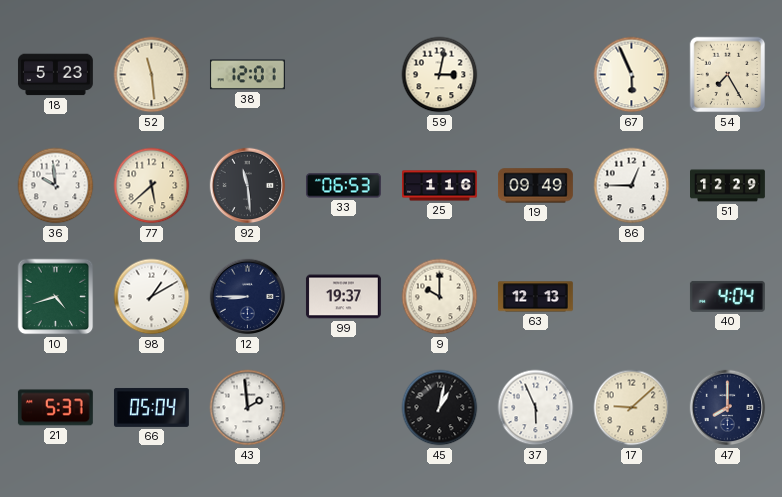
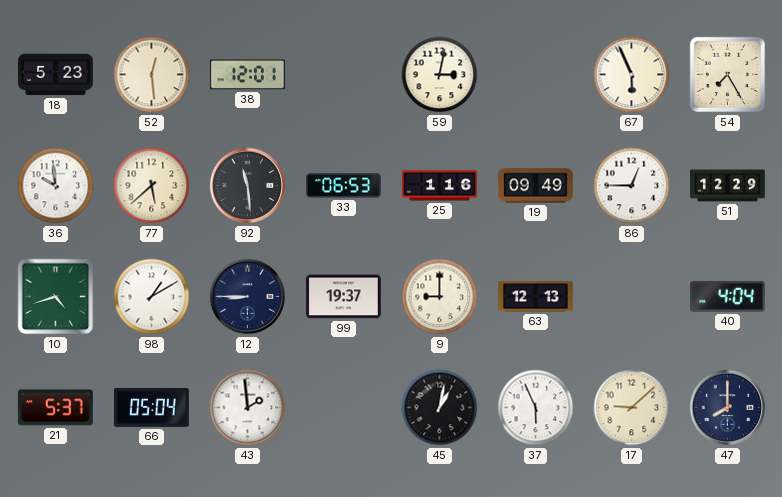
52: 11:29 -> 12:29 (152, 75)
9: 10:00 -> 9:00 (440, 297)
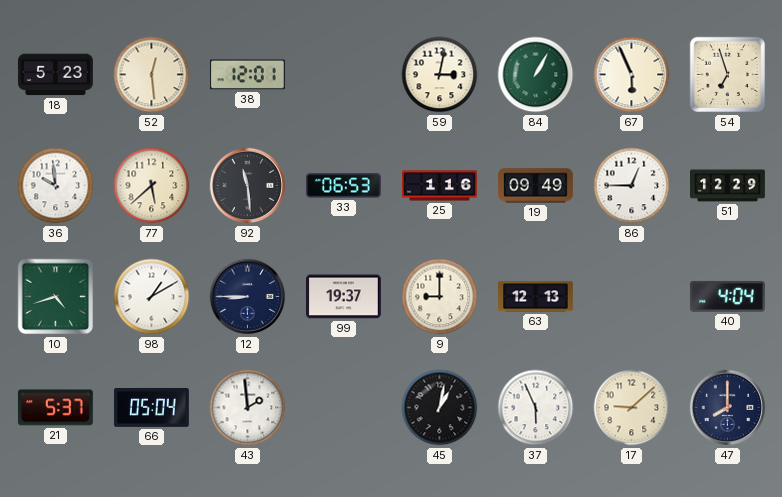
84: none -> 1:05 (536, 75)
54: 7:25 -> 6:57 (728, 75)
